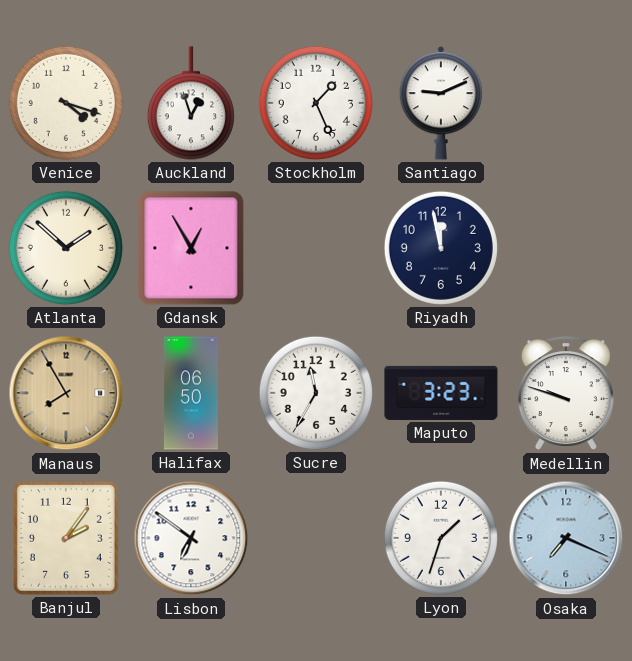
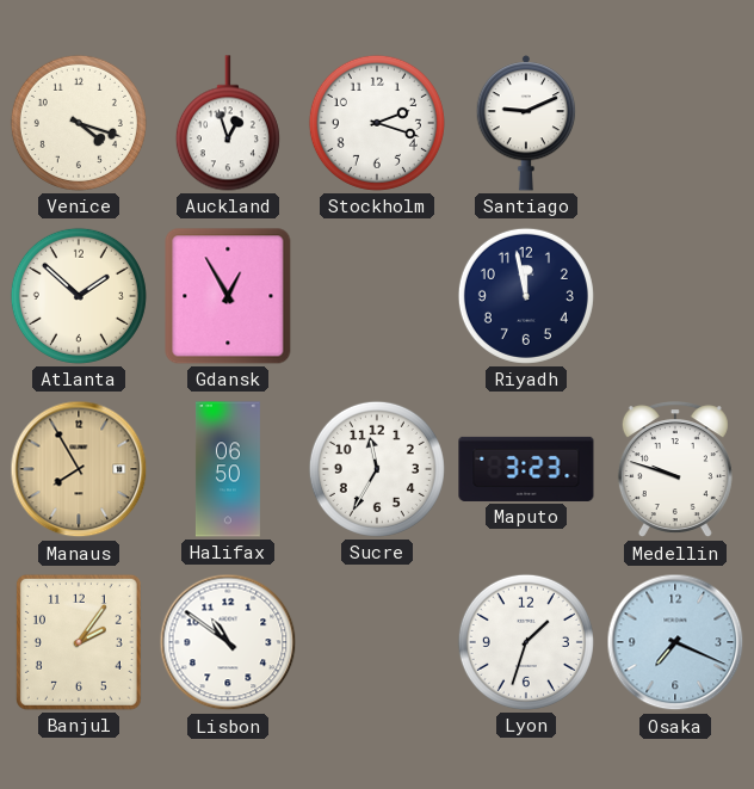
Stockholm: 1:26 -> 2:18 (377, 123)
Lisbon: 6:51 -> 10:51 (228, 642)
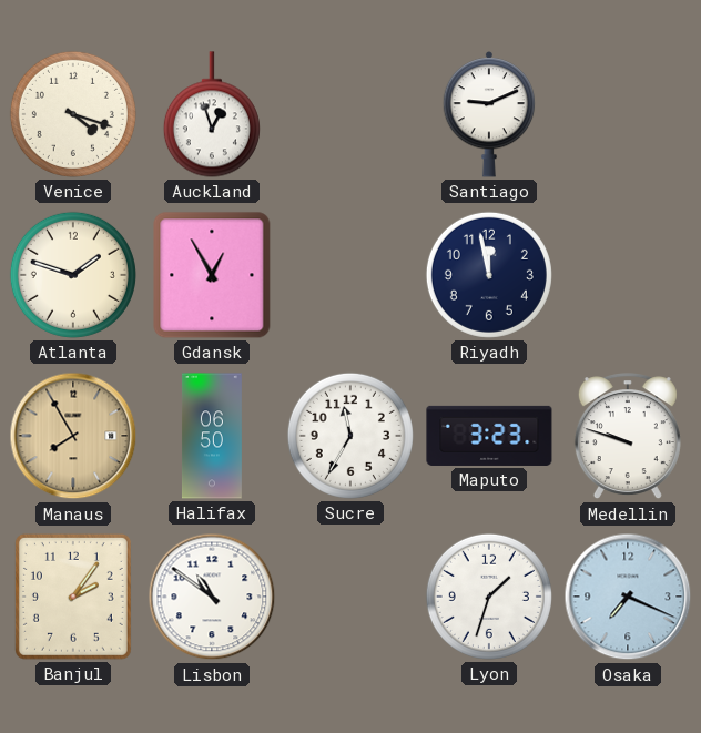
Stockholm: 2:18 -> none (377, 123)
Atlanta: 1:52 -> 1:48 (73, 275)
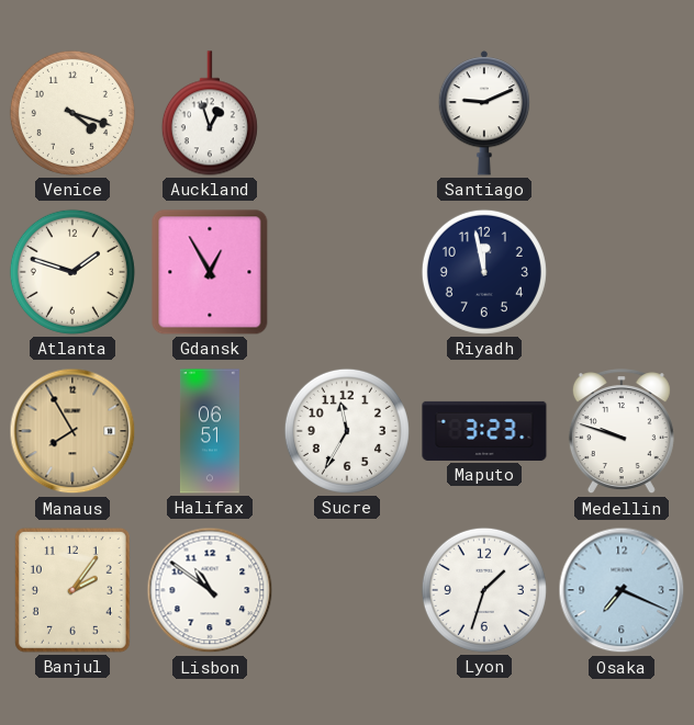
Halifax: 06:50 -> 06:51 (210, 431)
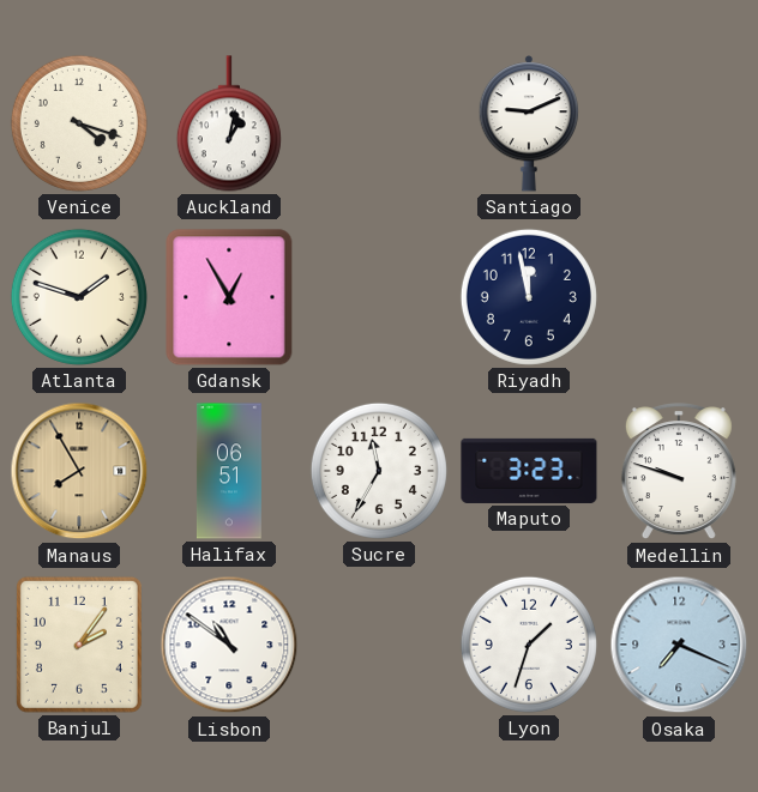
Auckland: 12:57 -> 1:02 (229, 123)
